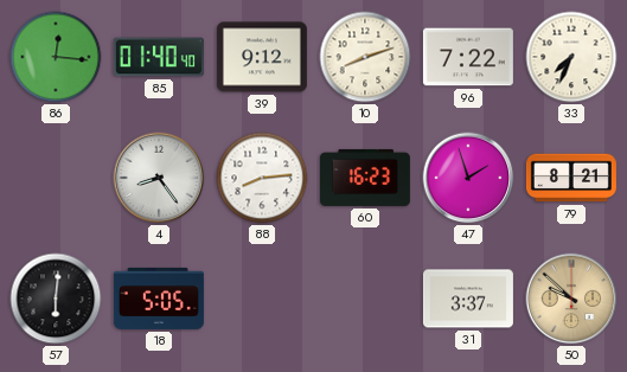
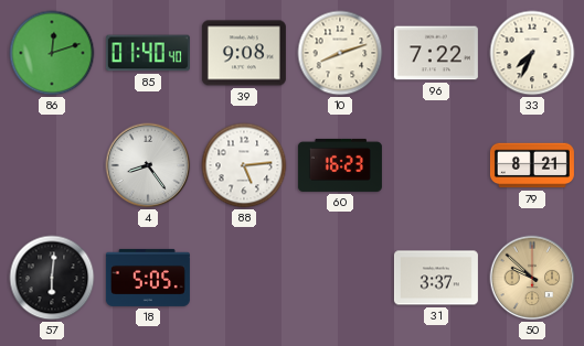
86: 12:16 -> 12:12 (52, 53)
39: 9:12 -> 9:08 (244, 53)
88: 8:14 -> 5:14 (244, 165)
47: 1:57 -> none (468, 178)
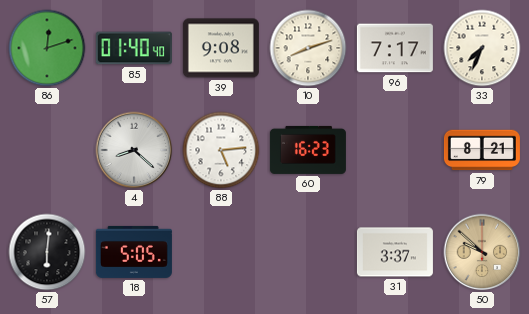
96: 7:22 -> 7:17 (395, 48)
4: 8:24 -> 8:22 (134, 150)
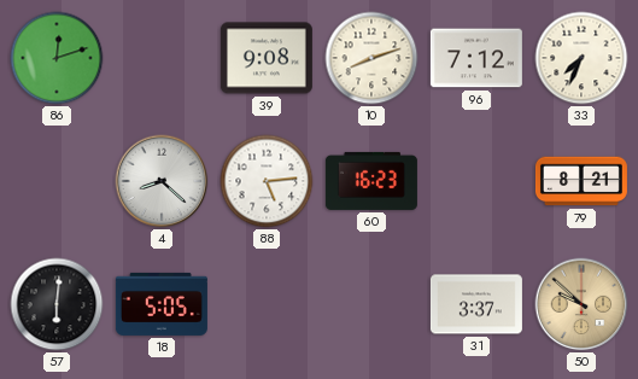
85: 01:40 -> none (134, 48)
96: 7:17 -> 7:12 (476, 58)
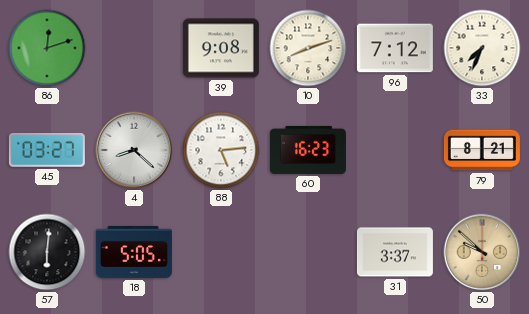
45: none -> 03:27 (47, 150)
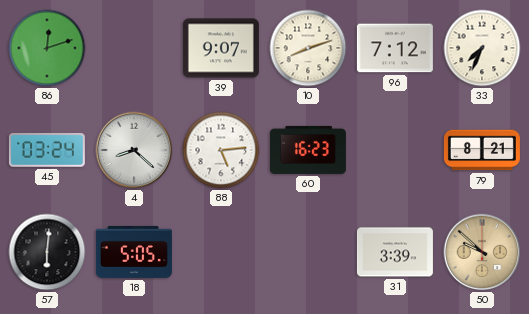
39: 9:08 -> 9:07 (221, 48)
45: 03:27 -> 03:24 (47, 150)
31: 3:37 -> 3:39 (395, 252)
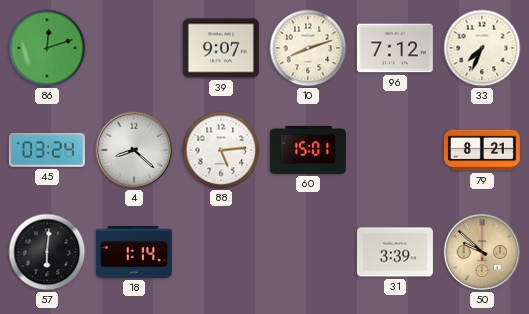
60: 16:23 -> 15:01 (308, 150)
18: 5:05 -> 1:14 (134, 252)
